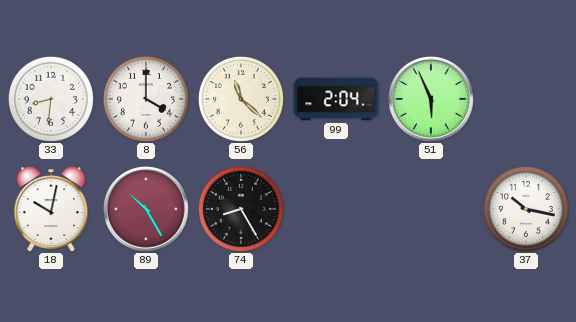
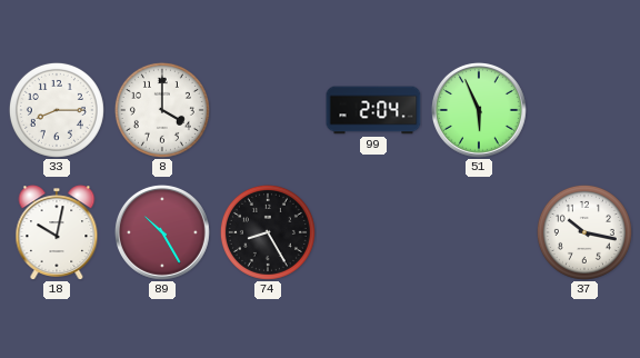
33: 8:31 -> 8:15 (57, 110)
56: 11:22 -> none (241, 99)
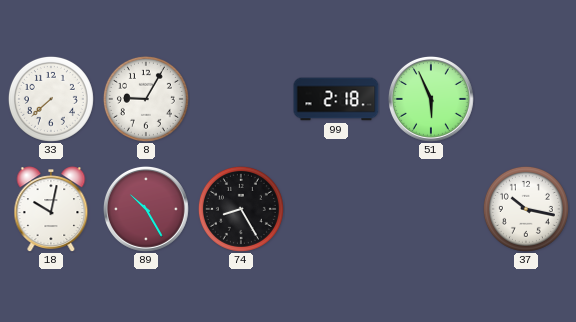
33: 8:15 -> 7:38 (51, 99)
8: 4:00 -> 9:05 (146, 99)
99: 2:04 -> 2:18 (336, 99)
